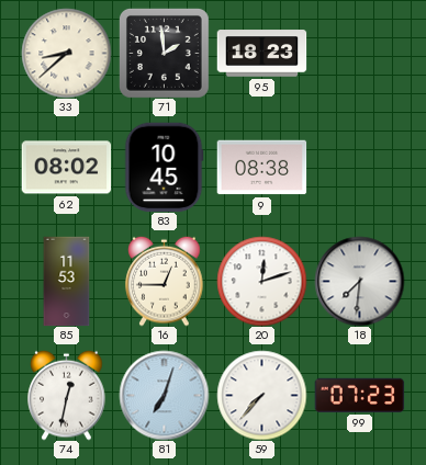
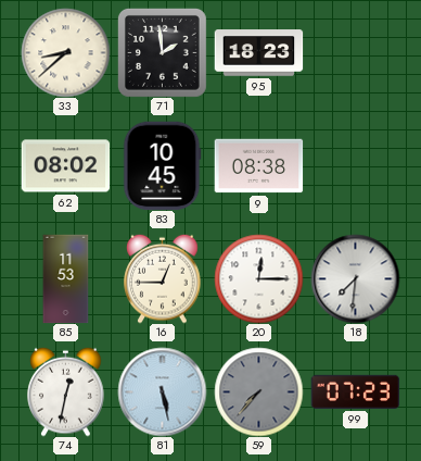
20: 12:12 -> 12:15 (258, 278)
81: 7:03 -> 5:28 (162, 391)
59 dial: white -> grey (258, 391)
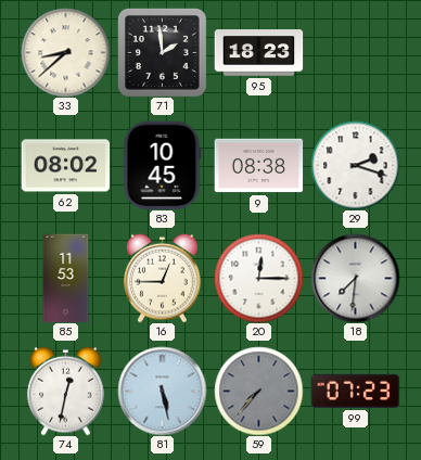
29: none -> 2:18 (355, 165)
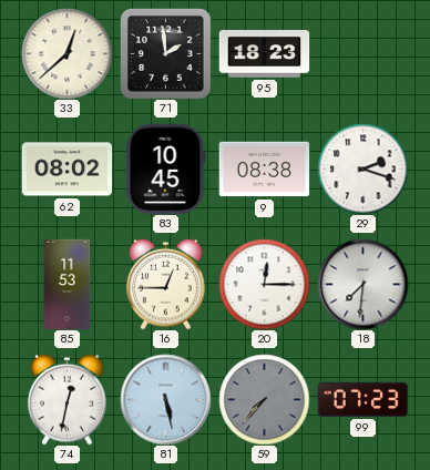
33: 8:38 -> 12:38 (66, 53)
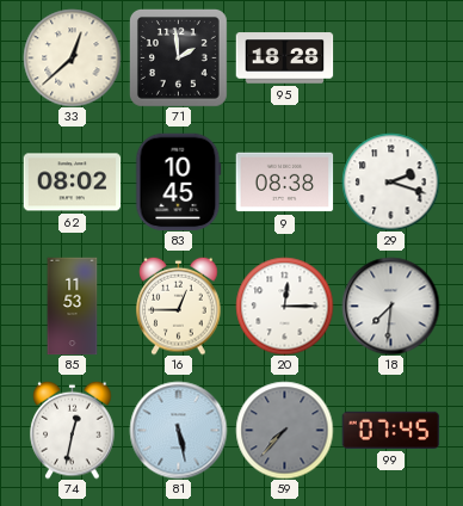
95: 18:23 -> 18:28 (284, 58)
99: 07:23 -> 07:45 (390, 430)
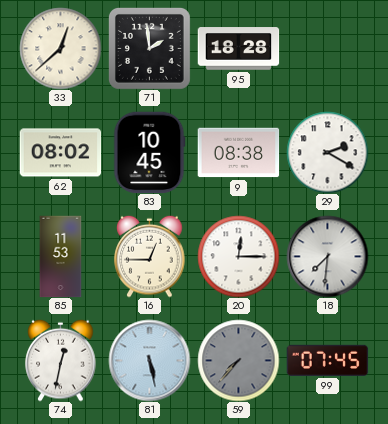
29: 2:18 -> 2:20 (327, 152)
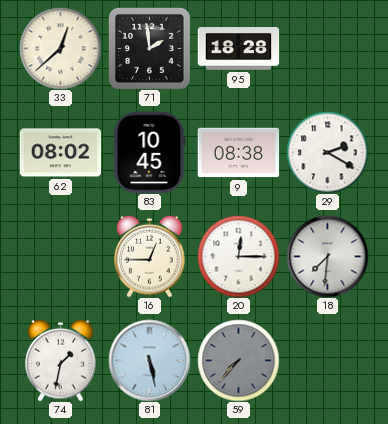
85: 11:53 -> none (61, 256)
74: 12:32 -> 1:32 (61, 360)
99: 07:45 -> none (327, 360)
